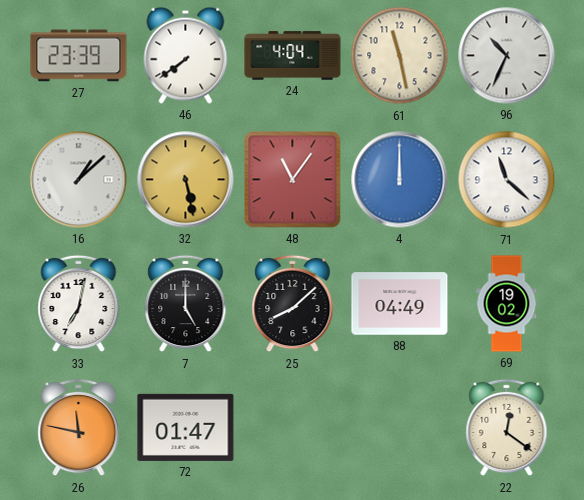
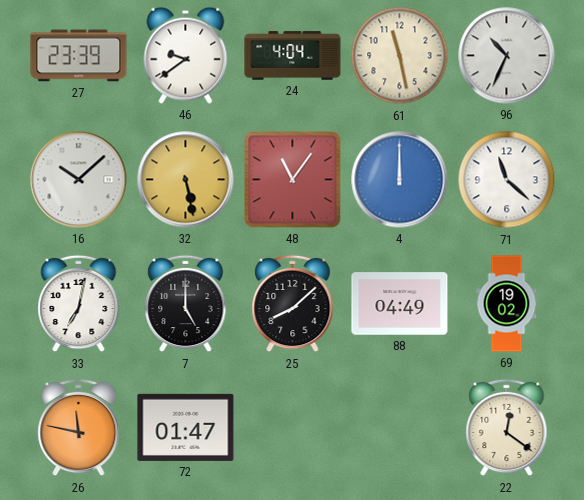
46: 7:39 -> 9:39 (186, 55)
16: 1:08 -> 10:08 (79, 180)
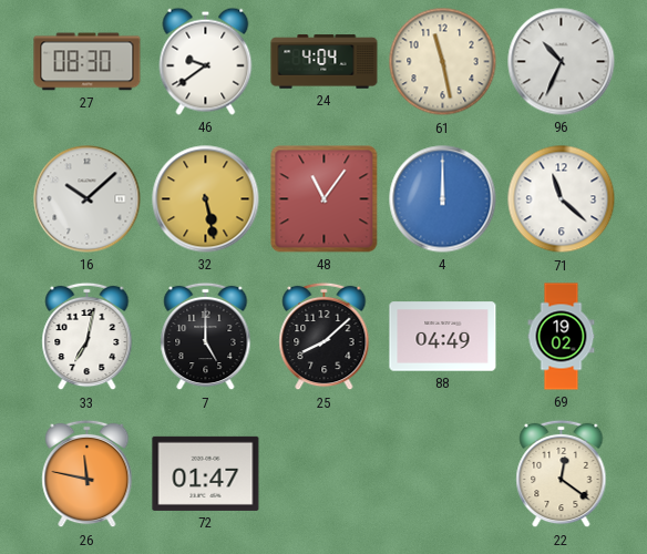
27: 23:39 -> 08:30 (88, 62)
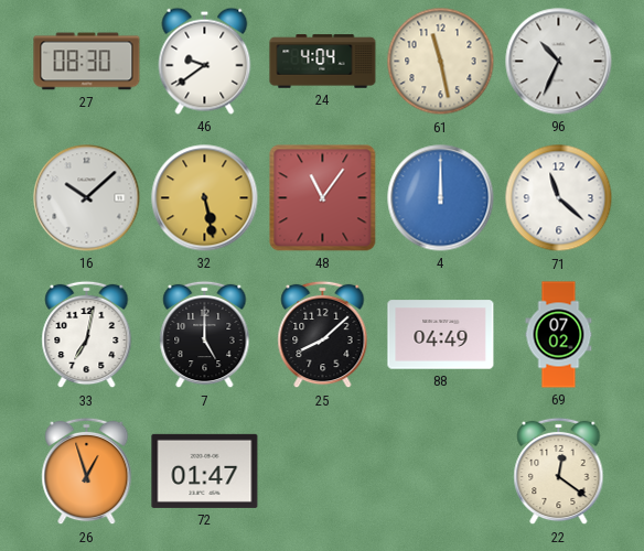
69: 19:02 -> 07:02 (559, 335)
26: 11:47 -> 12:57 (87, 472)
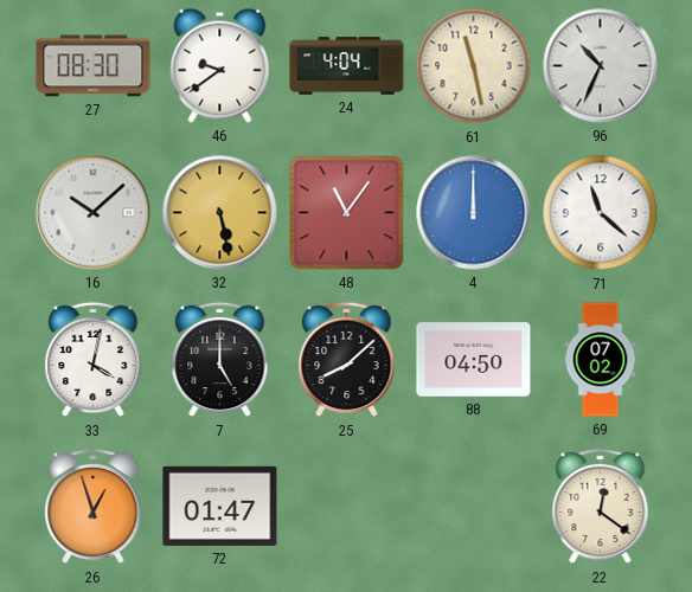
33: 7:02 -> 4:02 (94, 360)
88: 04:49 -> 04:50 (474, 360)
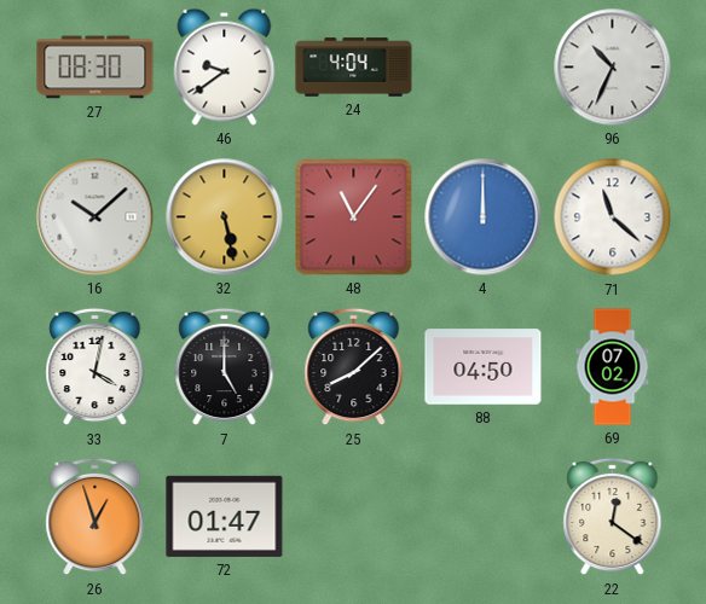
61: 11:28 -> none (474, 66)
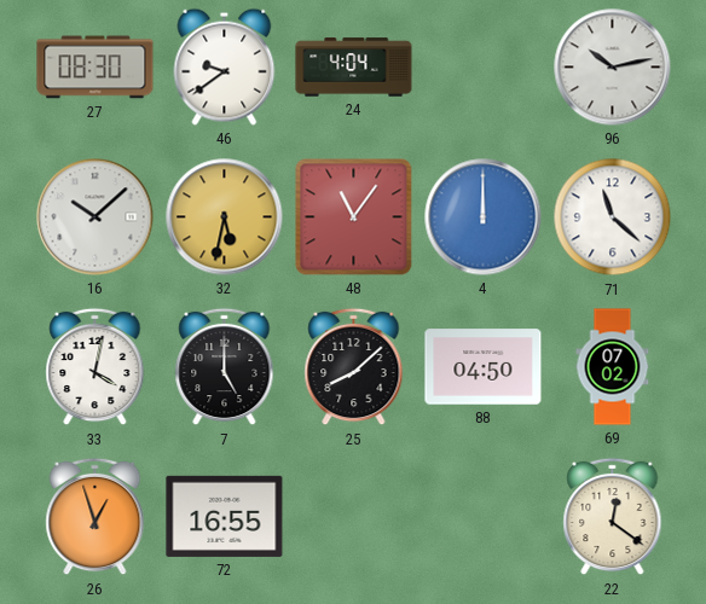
96: 10:34 -> 10:13 (613, 68)
32: 5:28 -> 5:32 (225, 217)
72: 01:47 -> 16:55 (225, 516)
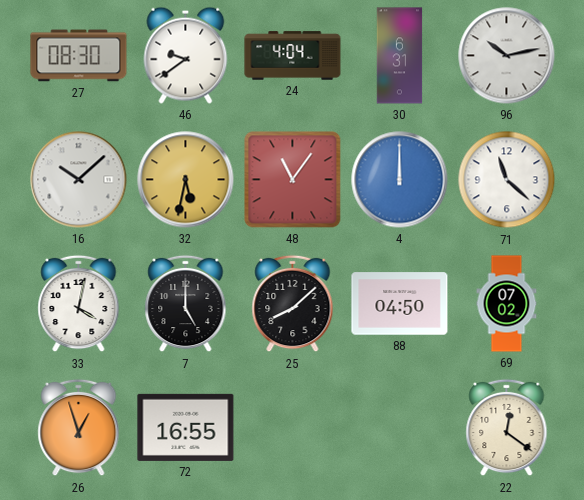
30: none -> 6:31 (400, 56)
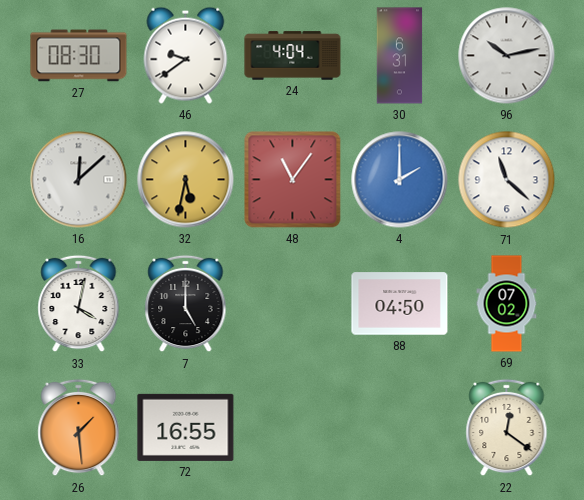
16: 10:08 -> 12:08 (79, 180)
4: 12:00 -> 2:00 (400, 180)
25: 8:08 -> none (293, 304)
26: 12:57 -> 1:29 (79, 428)
